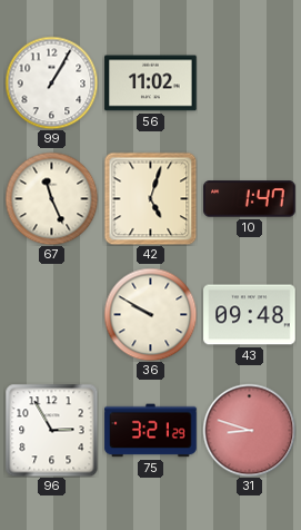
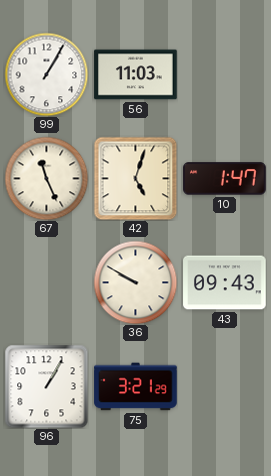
56: 11:02 -> 11:03 (136, 75)
43: 09:48 -> 09:43 (225, 283)
96: 2:55 -> 1:05 (46, 386)
31: 8:48 -> none (249, 430)
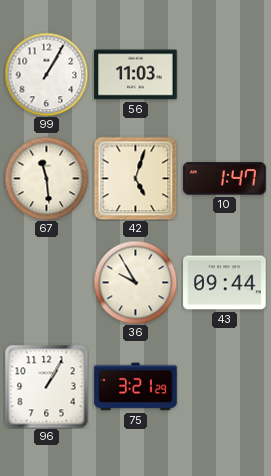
67: 11:26 -> 11:29 (46, 178)
36: 9:50 -> 9:55 (135, 282)
43: 09:43 -> 09:44 (225, 283)
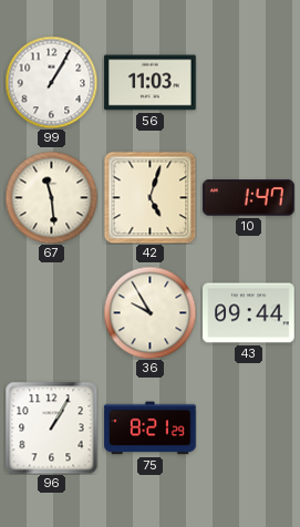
75: 3:21 -> 8:21 (151, 428)
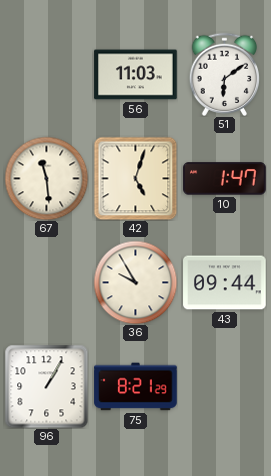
99: 1:05 -> none (51, 82)
51: none -> 6:09 (225, 74)
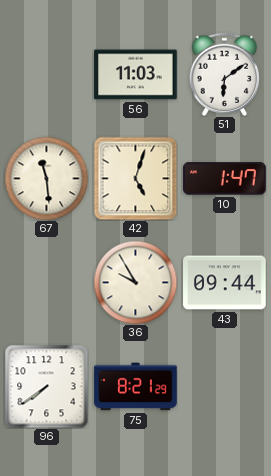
96: 1:05 -> 7:39 (46, 386)
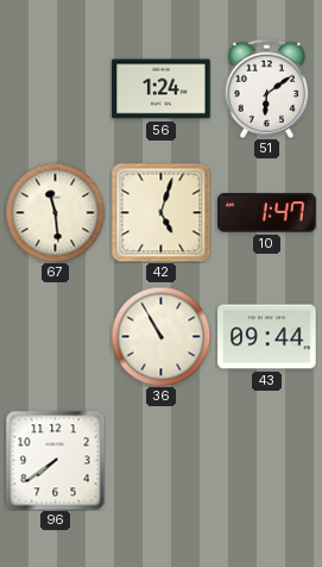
56: 11:03 -> 1:24 (162, 89)
36: 9:55 -> 10:55 (160, 336)
75: 8:21 -> none (136, 387)
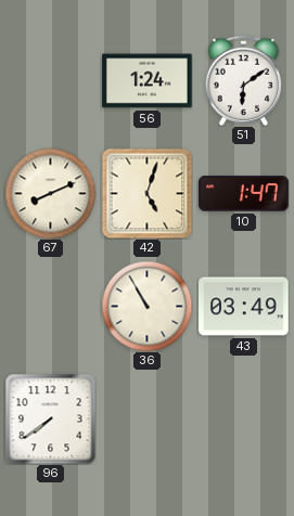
67: 11:29 -> 8:11 (50, 193)
43: 09:44 -> 03:49 (244, 307)
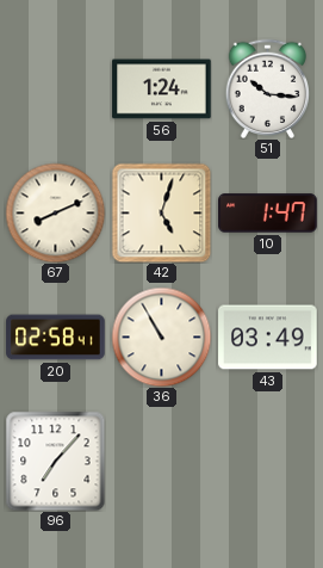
51: 6:09 -> 10:16 (268, 88)
20: none -> 02:58 (56, 338)
96: 7:39 -> 7:07 (55, 461)
